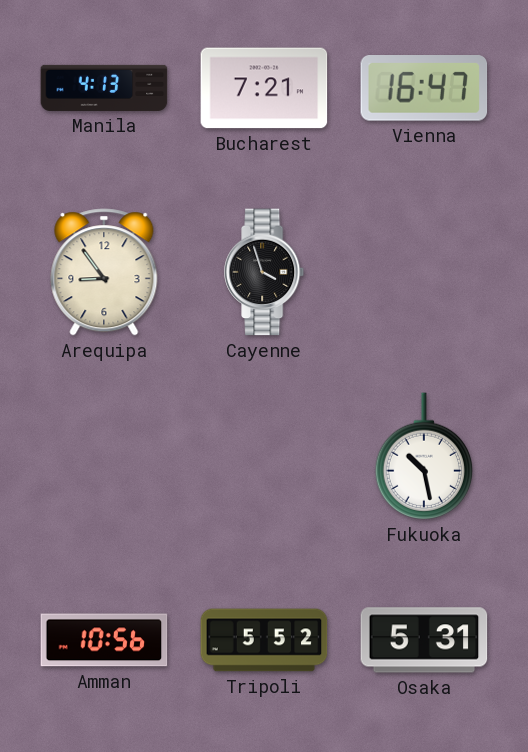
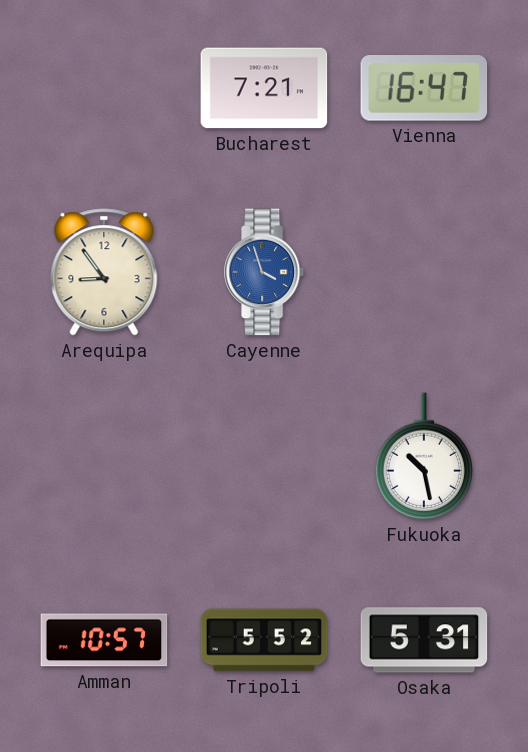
Manila: 4:13 -> none (104, 88)
Cayenne dial: black -> blue (265, 272)
Amman: 10:56 -> 10:57 (104, 640)
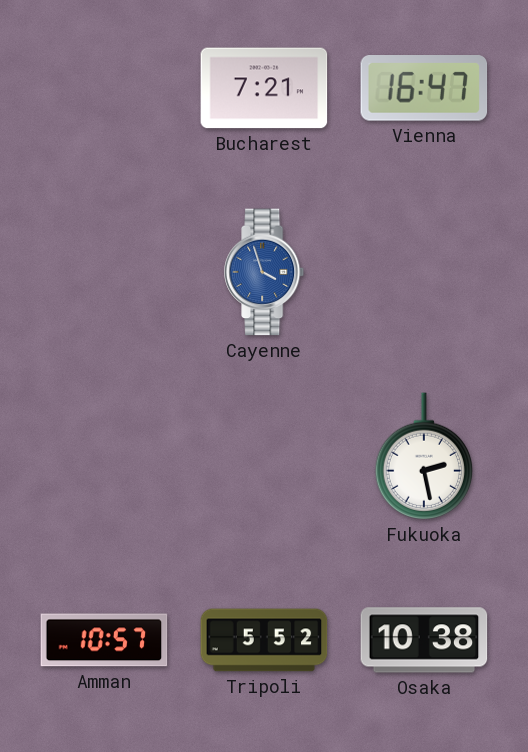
Arequipa: 8:54 -> none (104, 272)
Fukuoka: 10:28 -> 2:28 (423, 456)
Osaka: 5:31 -> 10:38 (424, 640)
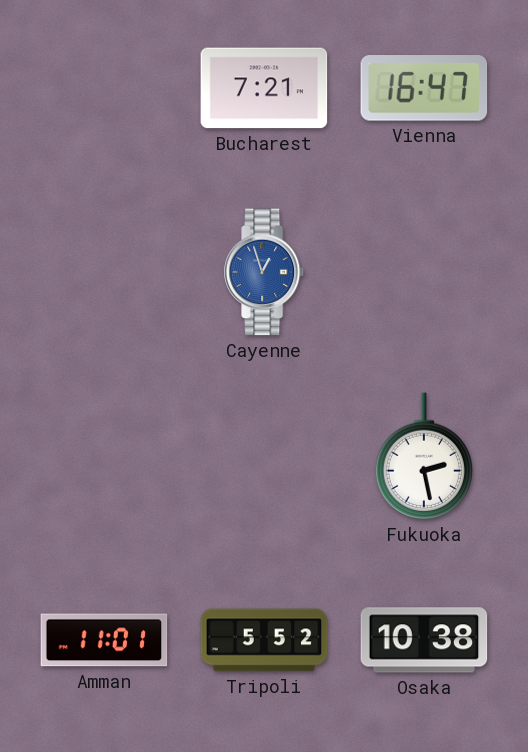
Cayenne: 3:57 -> 12:57 (265, 272)
Amman: 10:57 -> 11:01 (104, 640)
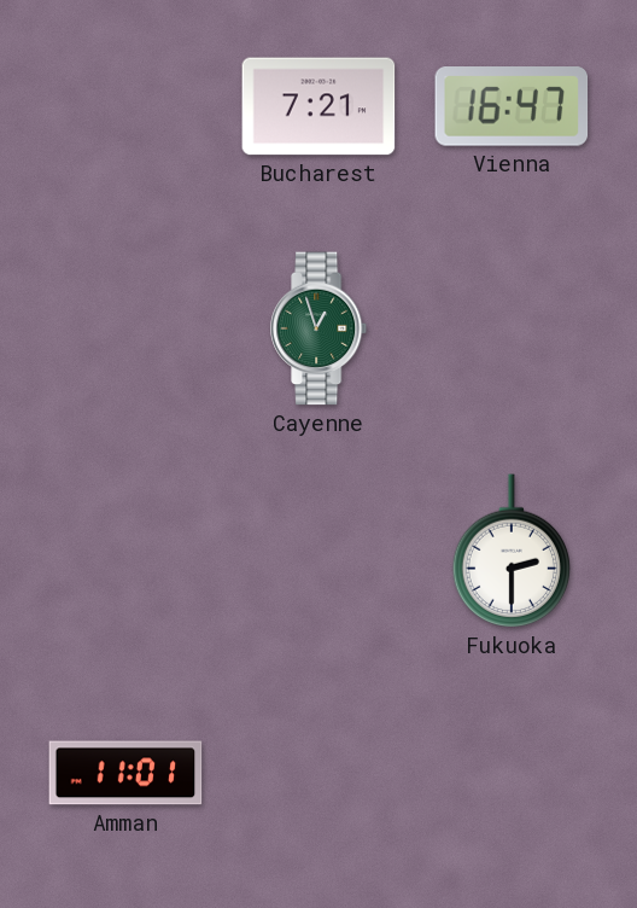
Cayenne dial: blue -> green (320, 328)
Fukuoka: 2:28 -> 2:30 (510, 551)
Tripoli: 5:52 -> none (264, 640)
Osaka: 10:38 -> none (424, 640)
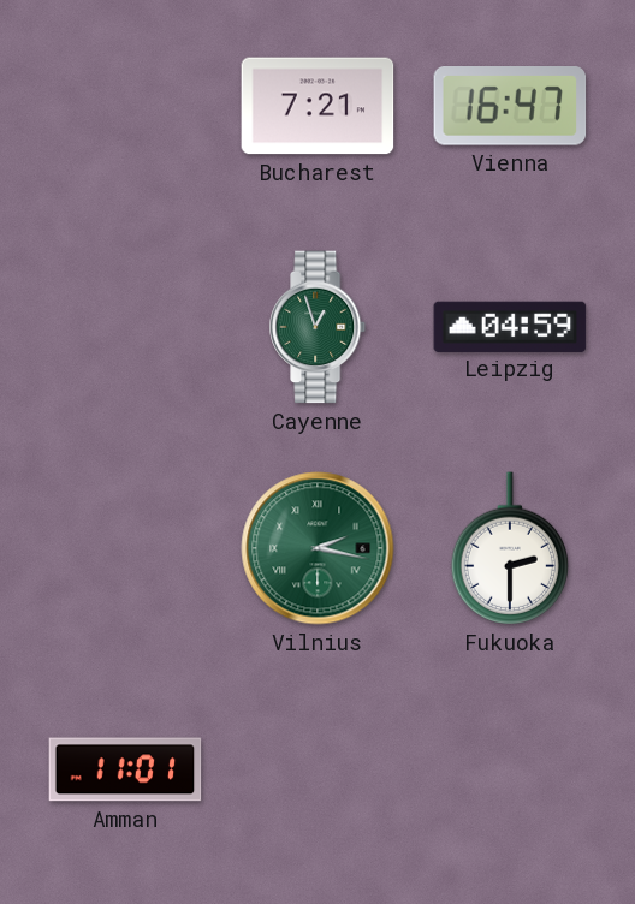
Leipzig: none -> 04:59 (510, 326)
Vilnius: none -> 2:17 (317, 548)
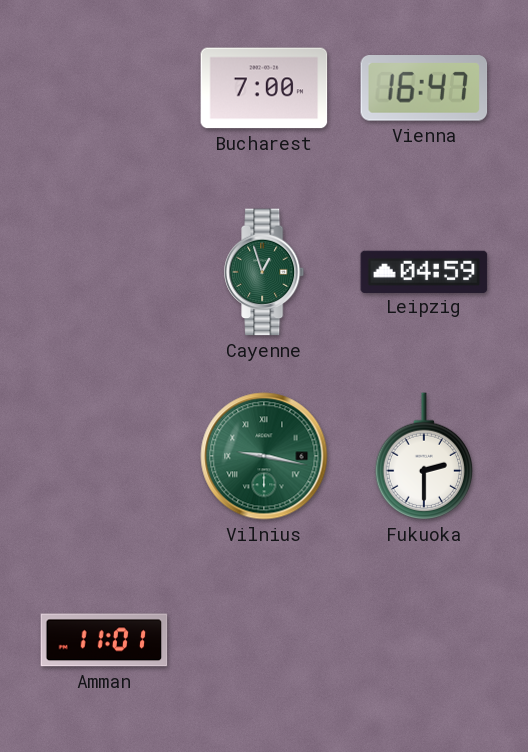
Bucharest: 7:21 -> 7:00 (264, 88)
Vilnius: 2:17 -> 9:17 (264, 456)
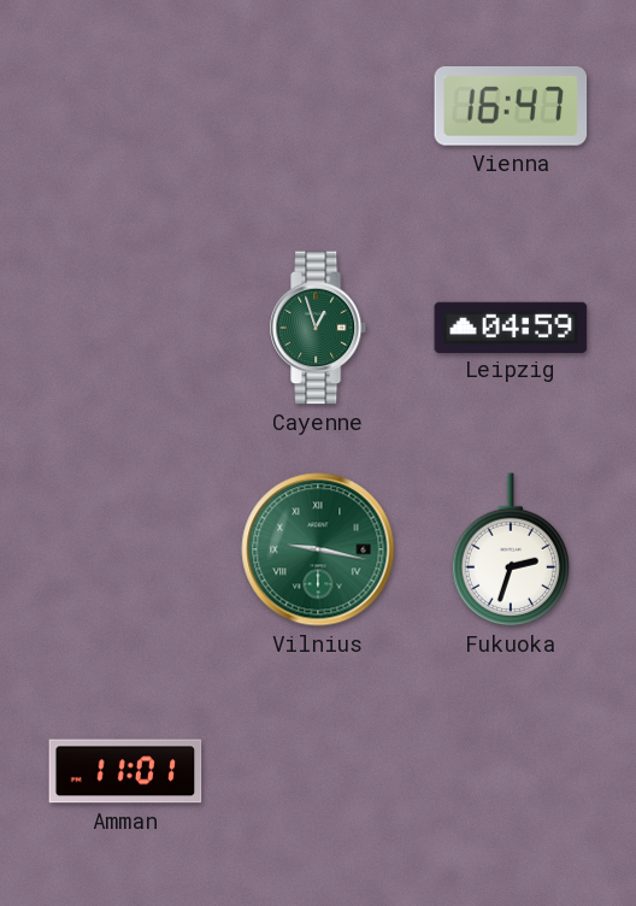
Bucharest: 7:00 -> none (264, 88)
Fukuoka: 2:30 -> 2:33 (510, 549)
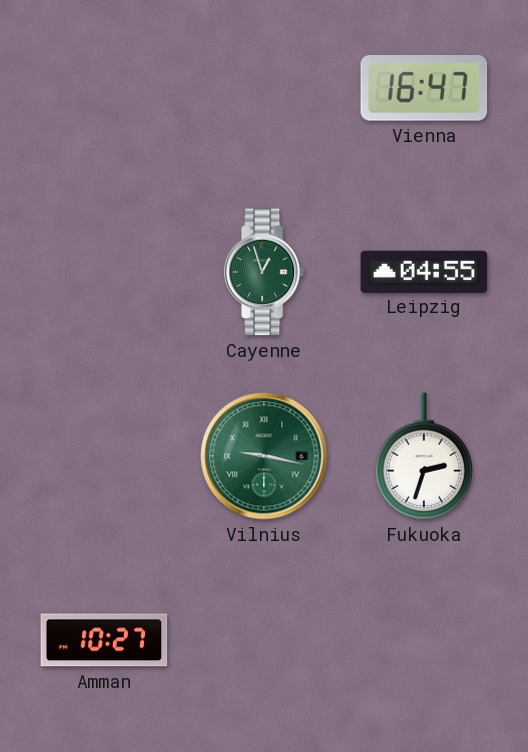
Leipzig: 04:59 -> 04:55 (424, 271)
Amman: 11:01 -> 10:27 (104, 640)
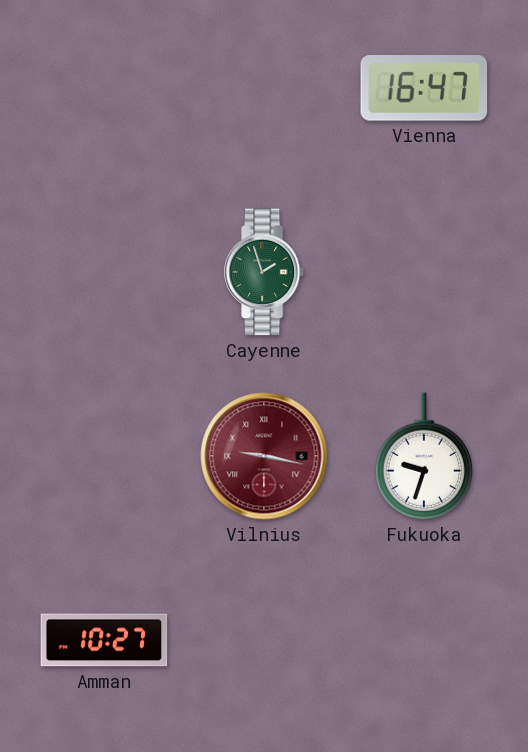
Cayenne: 12:57 -> 1:57 (265, 272)
Leipzig: 04:55 -> none (424, 271)
Vilnius dial: green -> burgundy (264, 456)
Fukuoka: 2:33 -> 9:33 (423, 456)
